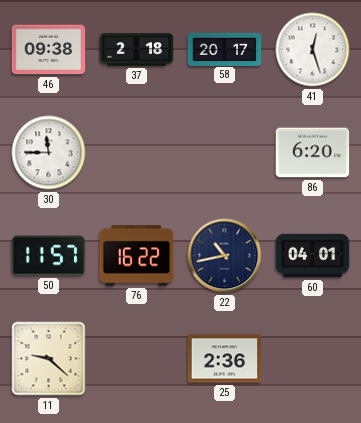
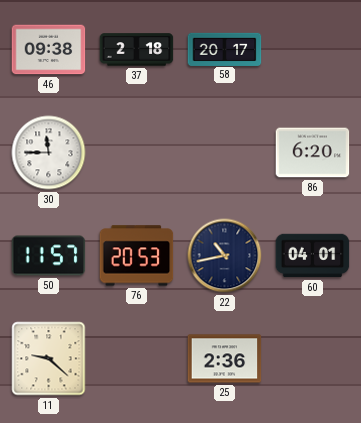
41: 12:27 -> none (313, 50)
76: 16:22 -> 20:53 (137, 256)
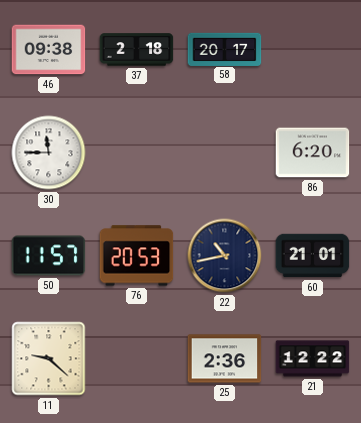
60: 04:01 -> 21:01 (313, 256)
21: none -> 12:22 (313, 359)
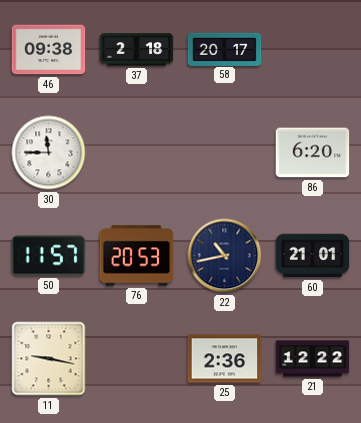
11: 9:22 -> 9:17 (49, 359)
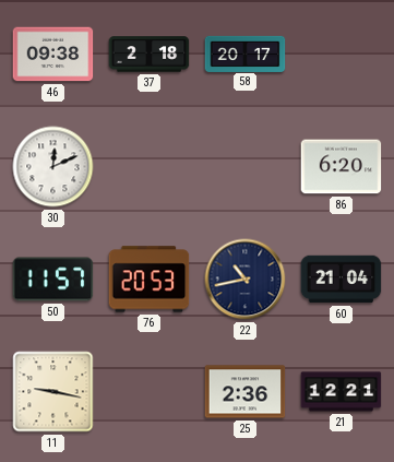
30: 11:45 -> 12:11 (53, 167)
60: 21:01 -> 21:04 (342, 280)
21: 12:22 -> 12:21 (342, 392)
